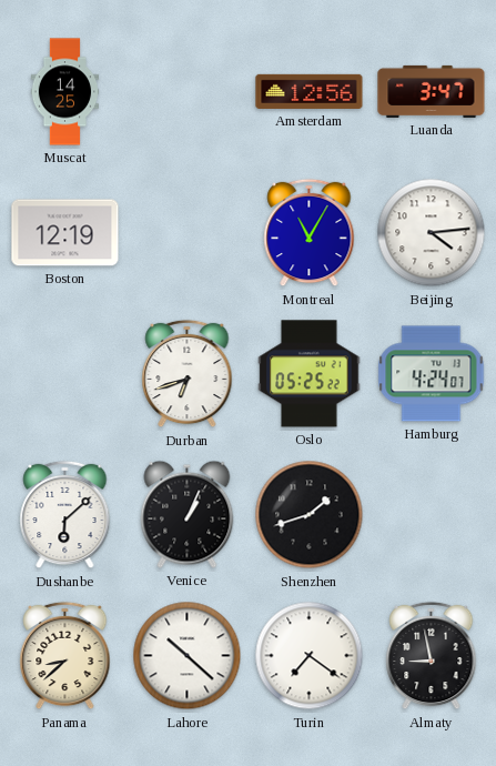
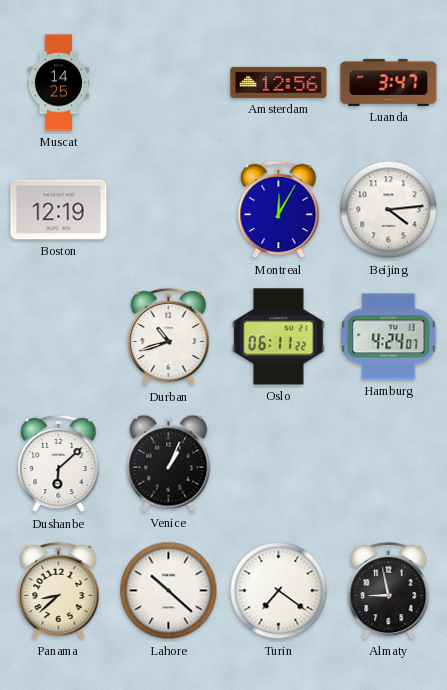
Montreal: 11:05 -> 12:05 (279, 210)
Durban: 6:42 -> 10:42 (169, 337)
Oslo: 05:25 -> 06:11 (279, 337)
Shenzhen: 1:42 -> none (310, 515)
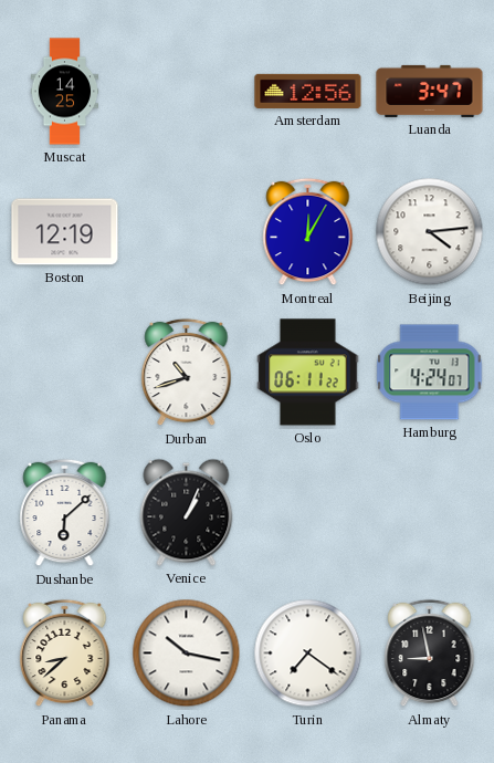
Lahore: 10:22 -> 10:17 (187, 654)
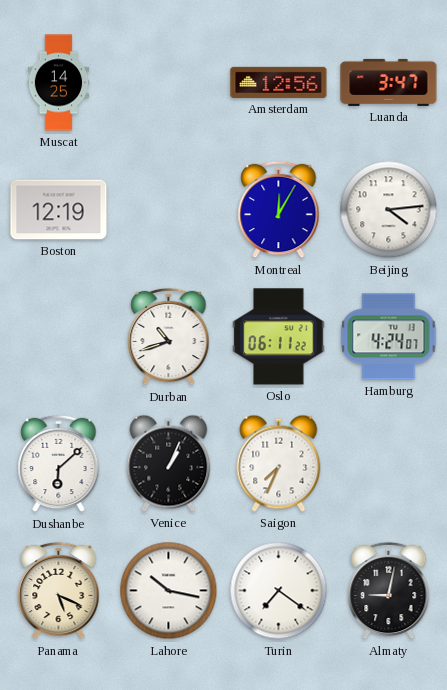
Saigon: none -> 7:34 (279, 463)
Panama: 8:38 -> 5:19 (59, 591)
Almaty: 8:58 -> 9:02 (389, 591)
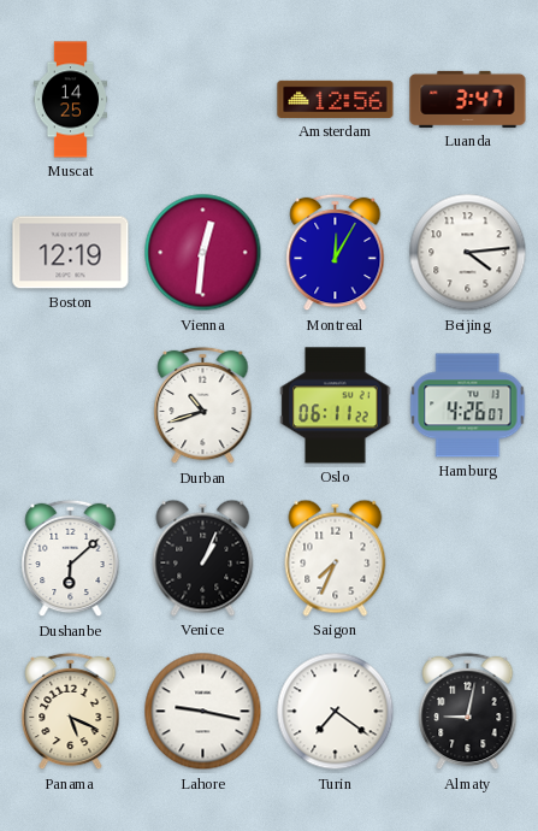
Vienna: none -> 12:31 (203, 253)
Hamburg: 4:24 -> 4:26 (468, 406)
Lahore: 10:17 -> 9:17 (203, 712)
